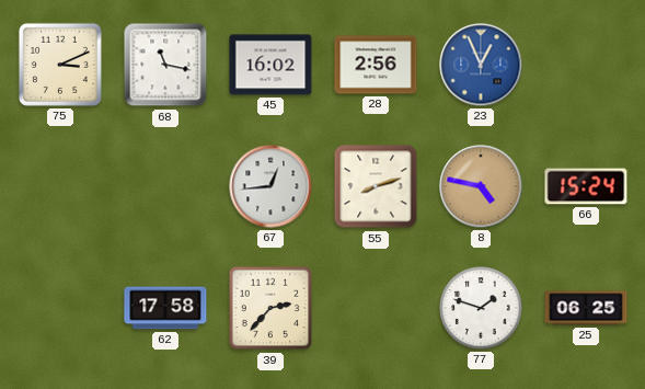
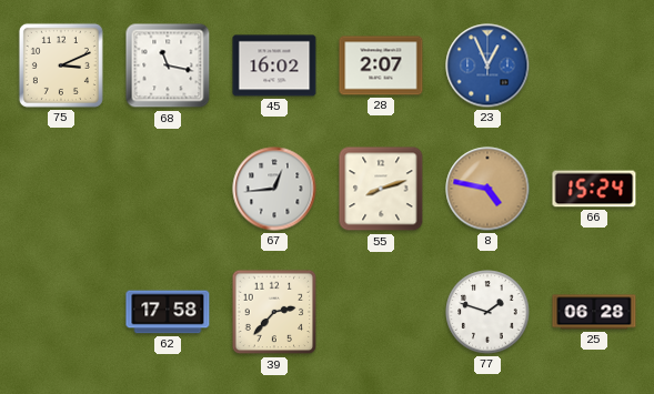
28: 2:56 -> 2:07 (381, 65)
25: 06:25 -> 06:28 (594, 312)
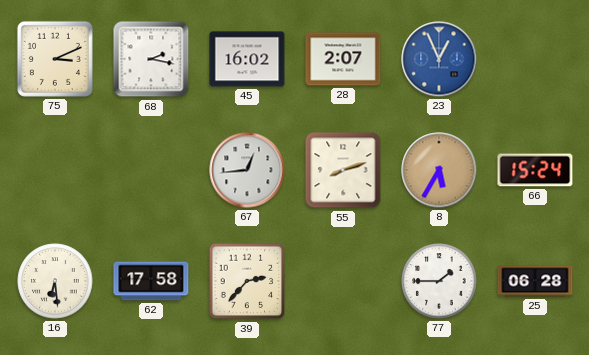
68: 11:17 -> 2:17 (151, 59)
8: 4:47 -> 5:35 (439, 170)
16: none -> 6:29 (55, 281)
77: 1:48 -> 1:45 (439, 281)
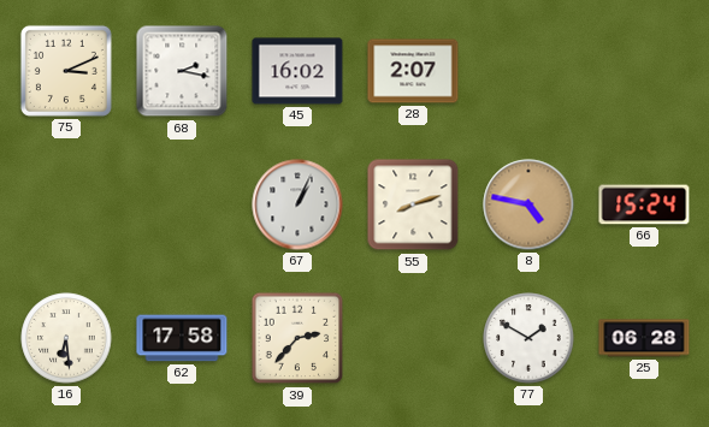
23: 12:56 -> none (439, 59)
67: 12:44 -> 1:04 (297, 204)
8: 5:35 -> 4:47 (528, 204)
77: 1:45 -> 1:50 (528, 338)
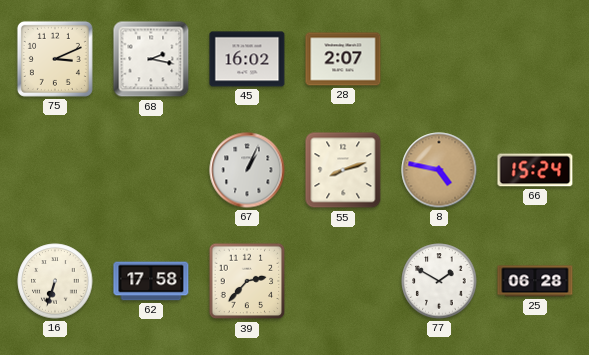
16: 6:29 -> 6:33 (55, 281)
